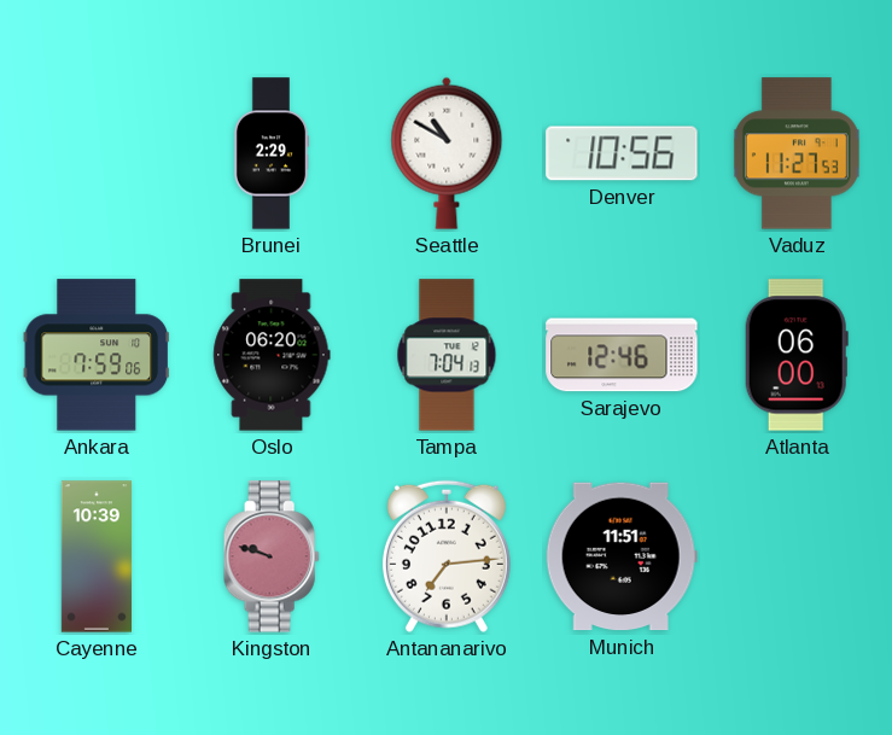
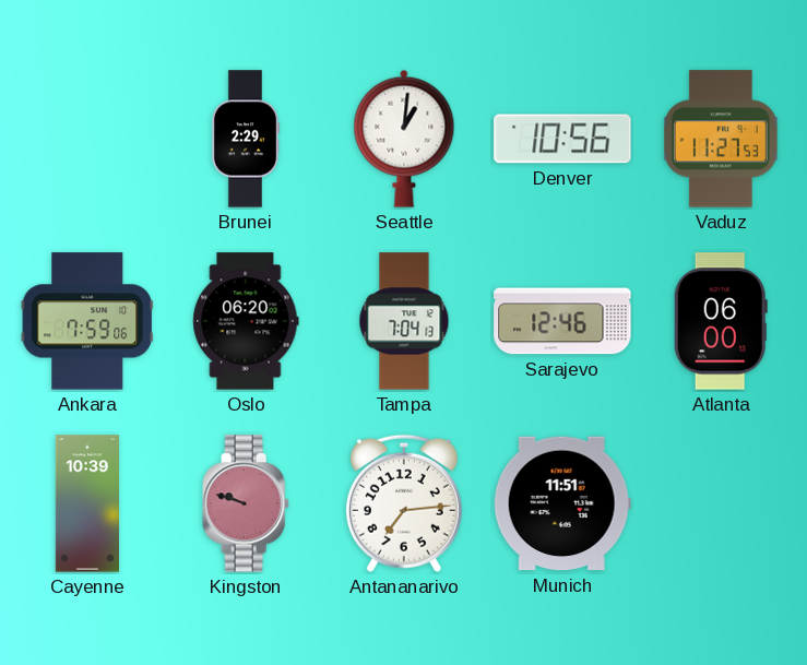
Seattle: 10:50 -> 1:01 (404, 139)
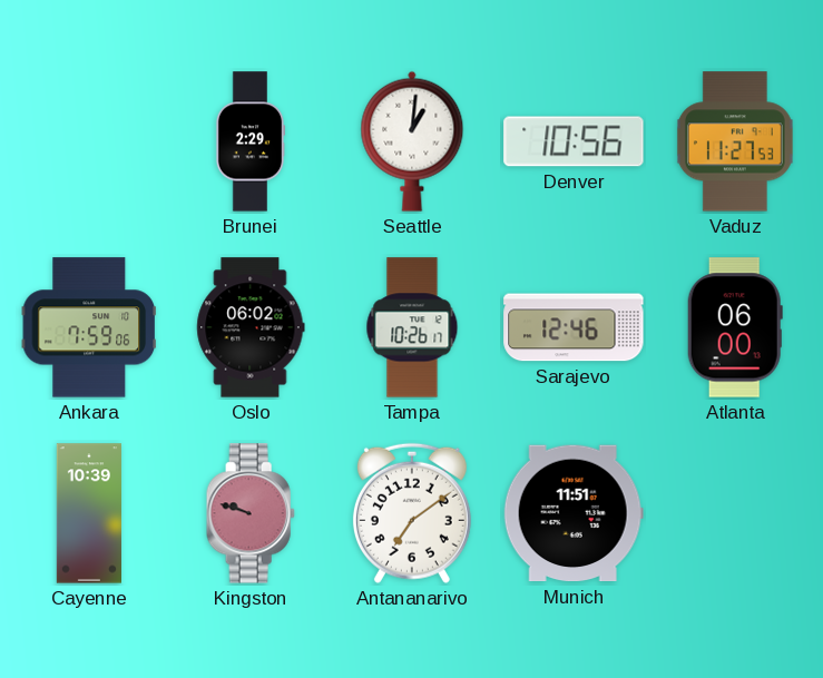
Oslo: 06:20 -> 06:02 (251, 327)
Tampa: 7:04 -> 10:26 (412, 327)
Antananarivo: 7:14 -> 7:09 (412, 513)
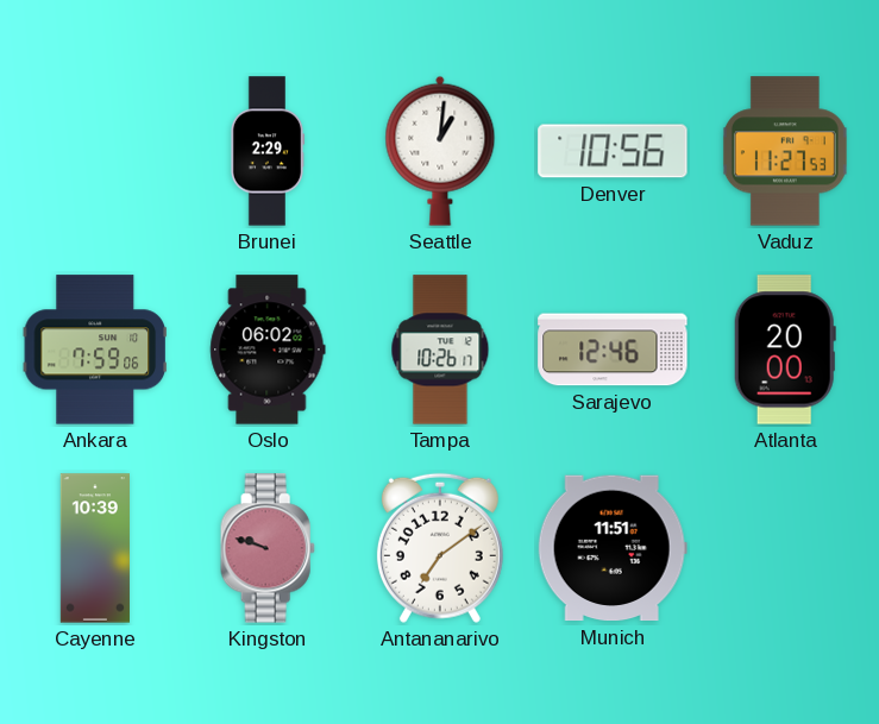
Atlanta: 06:00 -> 20:00 (785, 350)
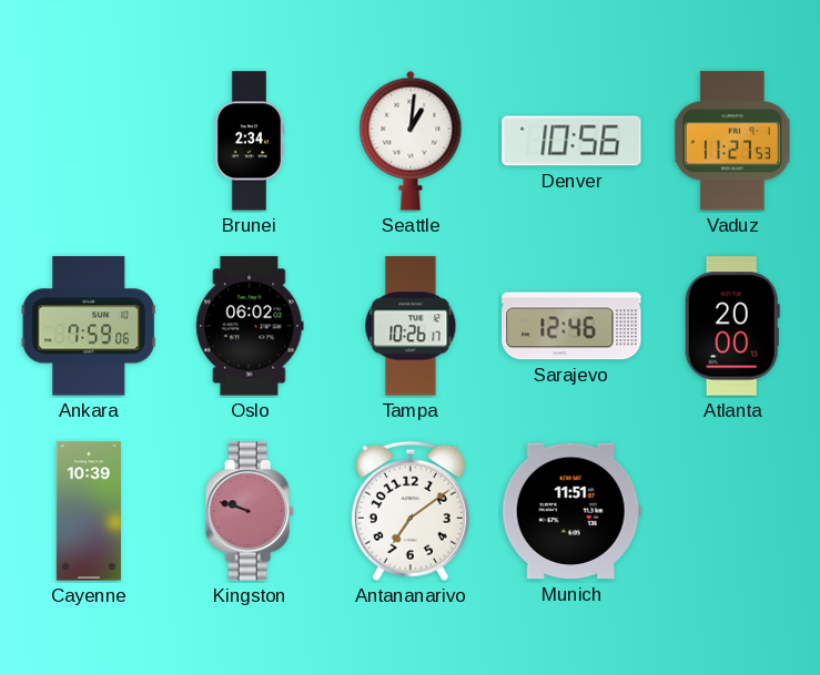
Brunei: 2:29 -> 2:34 (250, 141)
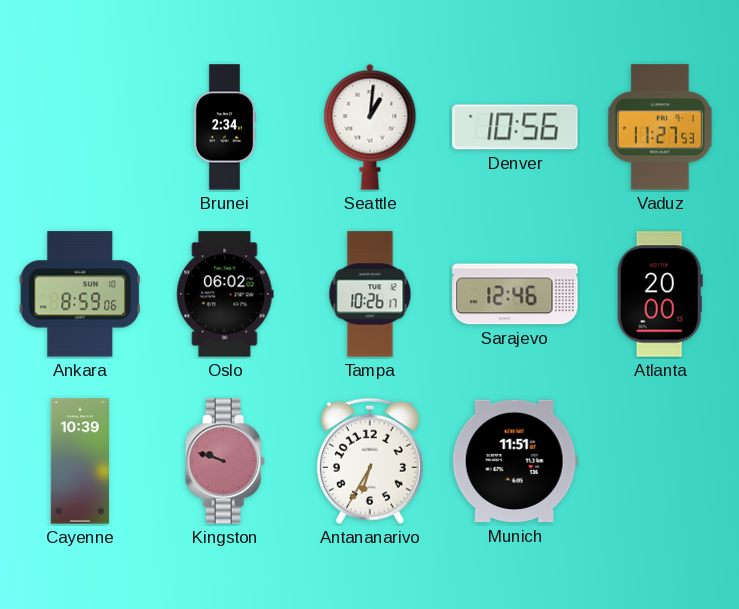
Ankara: 7:59 -> 8:59 (79, 294)
Antananarivo: 7:09 -> 6:35 (370, 461)
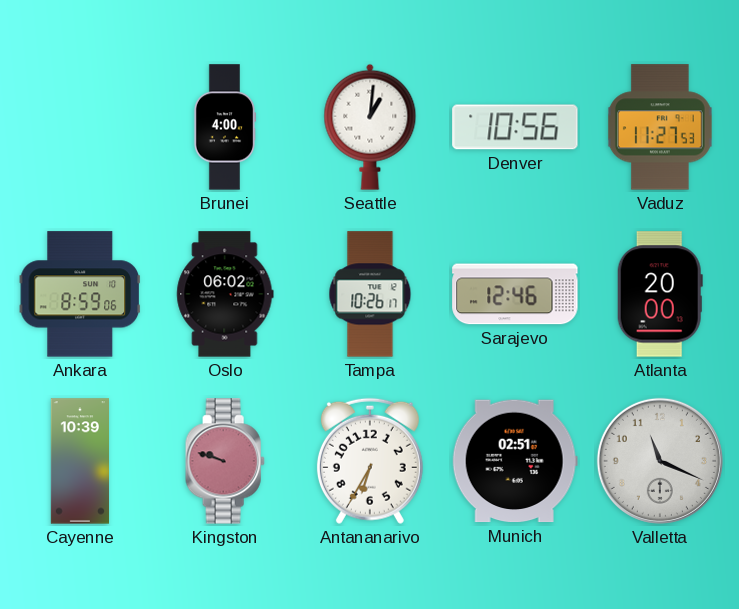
Brunei: 2:34 -> 4:00 (225, 127)
Munich: 11:51 -> 02:51 (515, 461)
Valletta: none -> 11:19 (660, 461)
